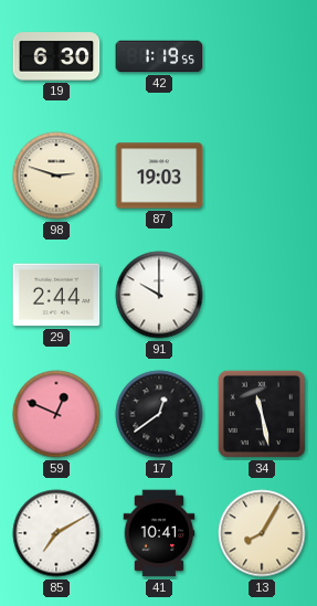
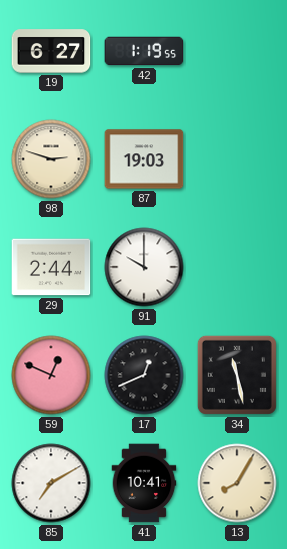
19: 6:30 -> 6:27 (51, 51)
17: 12:39 -> 12:41 (144, 375)
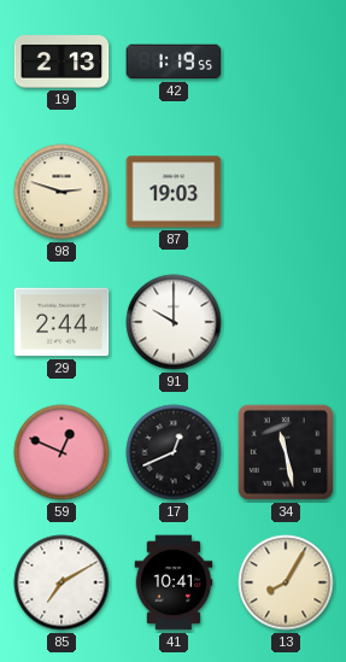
19: 6:27 -> 2:13 (61, 61)
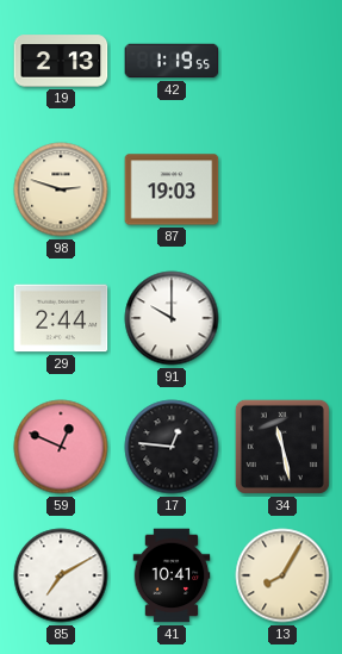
17: 12:41 -> 12:46 (172, 447)
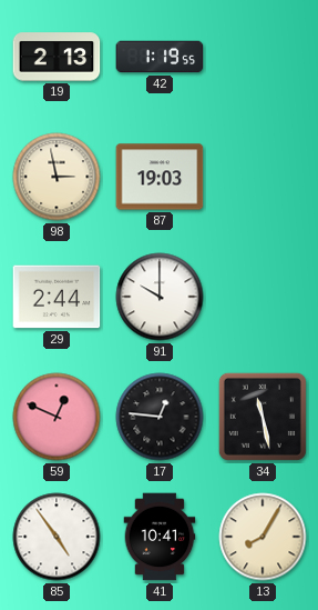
98: 2:48 -> 2:58 (57, 177)
85: 7:10 -> 4:54 (57, 537)
